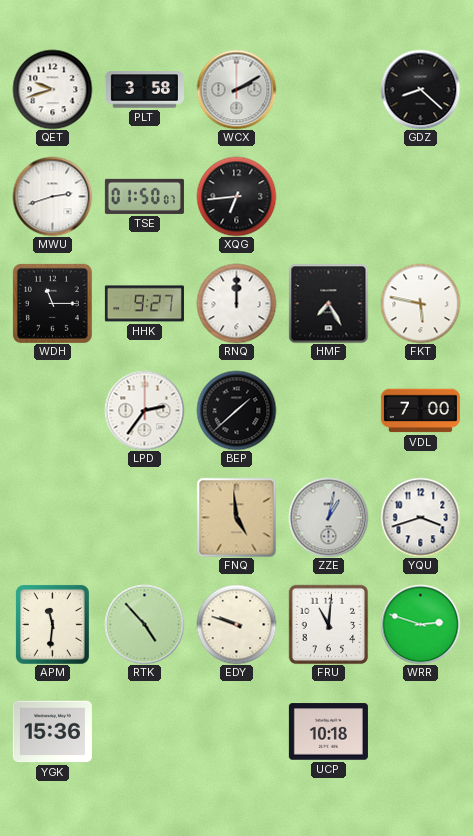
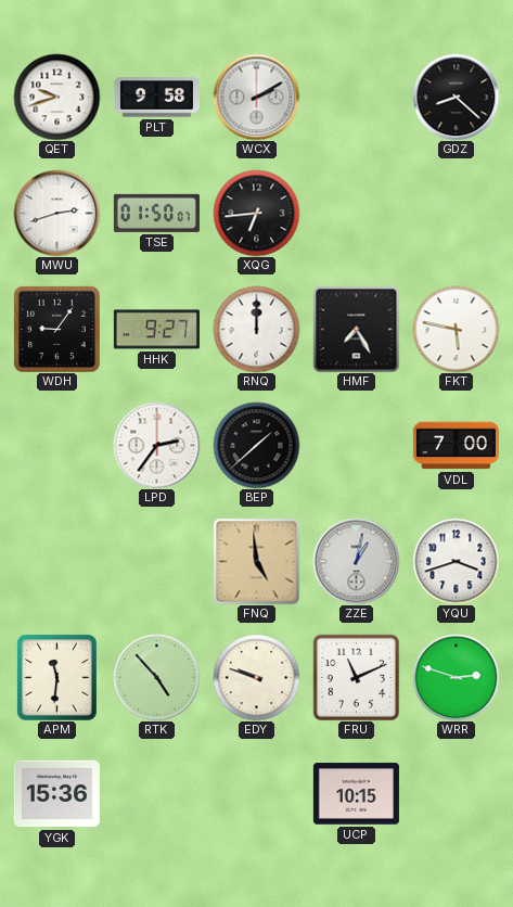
PLT: 3:58 -> 9:58 (156, 98)
WDH: 11:15 -> 9:06 (56, 329)
FRU: 11:01 -> 11:11 (356, 677)
UCP: 10:18 -> 10:15 (356, 794)
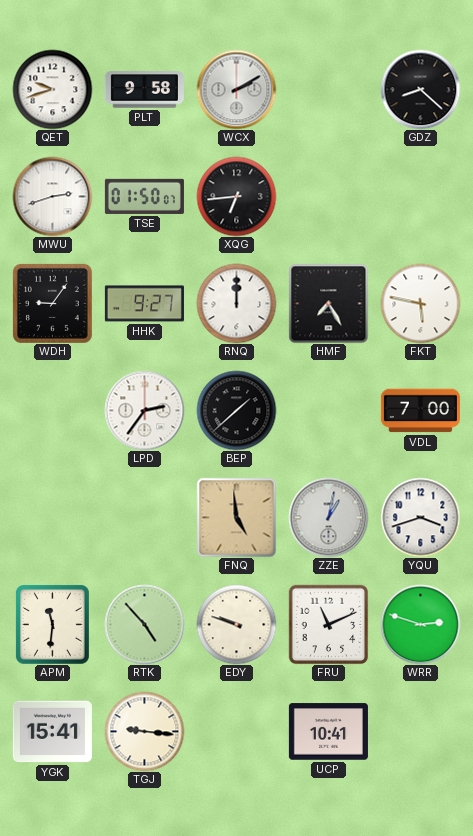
YGK: 15:36 -> 15:41 (52, 732)
TGJ: none -> 9:16 (144, 731)
UCP: 10:15 -> 10:41 (328, 732)
